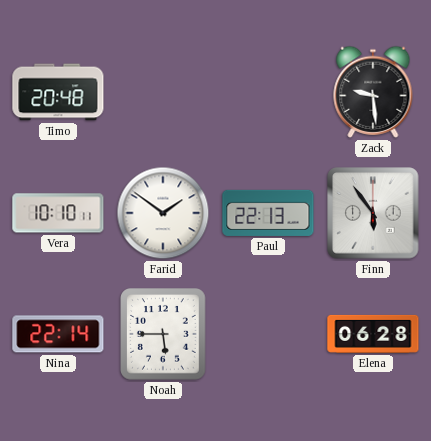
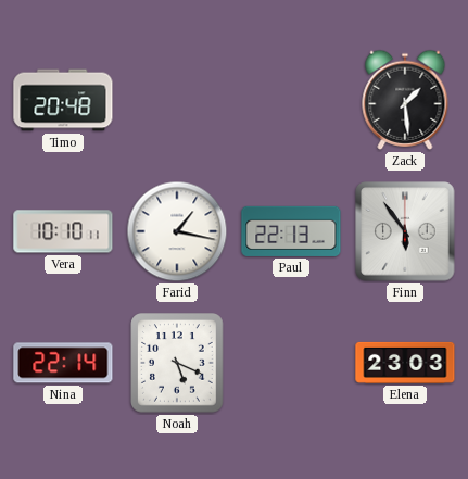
Zack: 9:29 -> 1:29 (405, 100)
Farid: 1:51 -> 1:17 (177, 231)
Noah: 5:45 -> 5:19 (178, 363)
Elena: 06:28 -> 23:03 (405, 363)
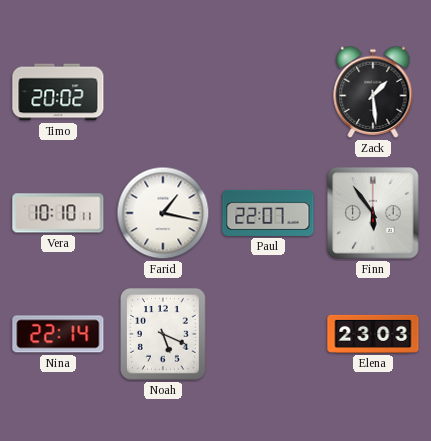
Timo: 20:48 -> 20:02 (58, 92)
Paul: 22:13 -> 22:07 (268, 213)
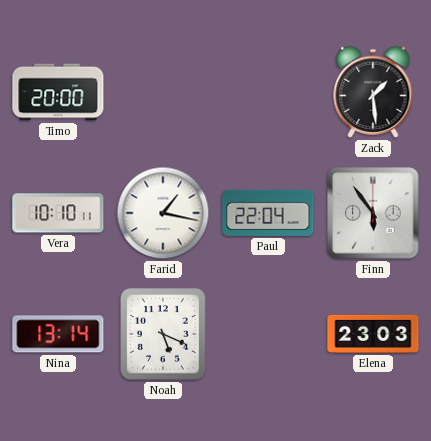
Timo: 20:02 -> 20:00 (58, 92)
Paul: 22:07 -> 22:04 (268, 213)
Nina: 22:14 -> 13:14 (58, 334)
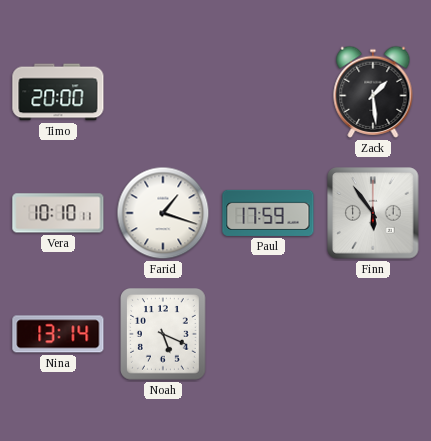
Farid: 1:17 -> 1:18 (163, 213)
Paul: 22:04 -> 17:59 (268, 213)
Elena: 23:03 -> none (373, 334)
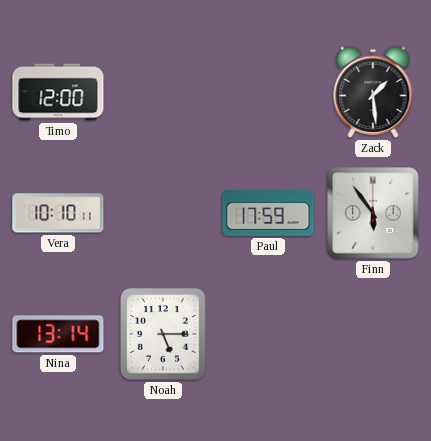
Timo: 20:00 -> 12:00 (58, 92)
Farid: 1:18 -> none (163, 213)
Noah: 5:19 -> 5:15 (164, 334)
